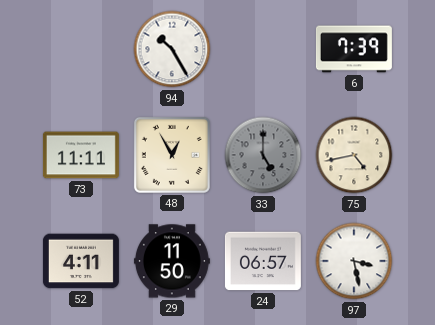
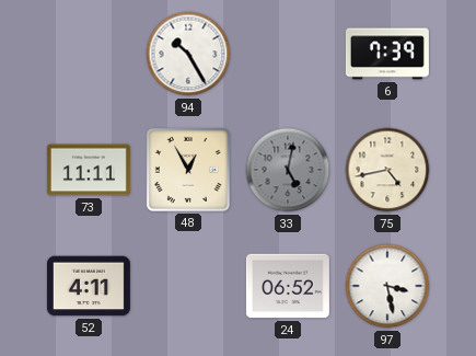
33: 5:00 -> 5:02 (288, 170)
29: 11:50 -> none (172, 261)
24: 06:57 -> 06:52 (288, 286)
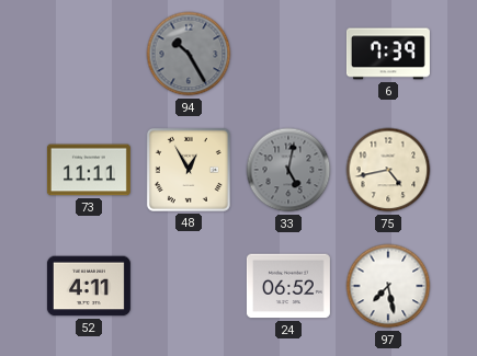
94 dial: white -> grey (189, 54)
97: 3:28 -> 7:28 (388, 286)
